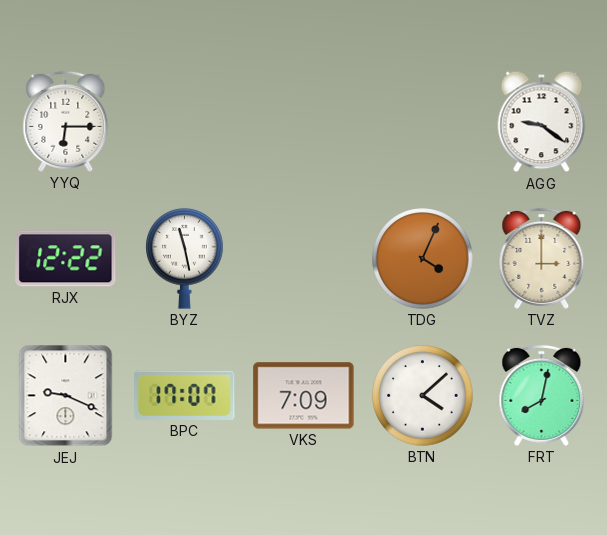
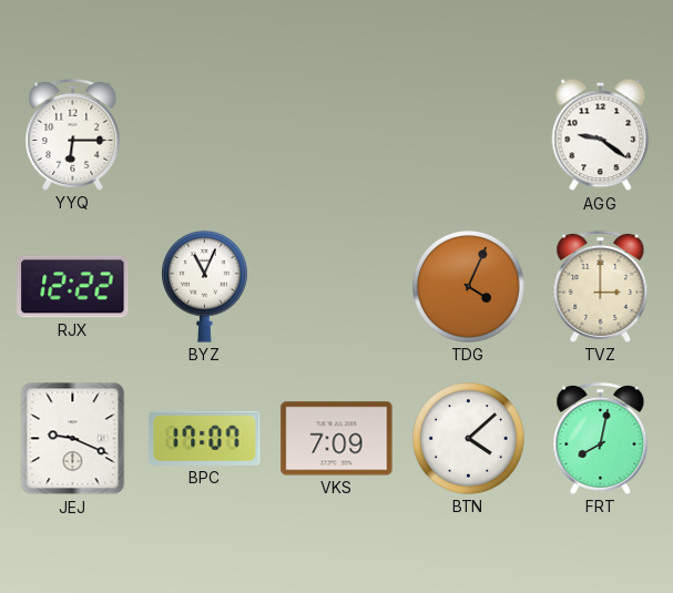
BYZ: 11:28 -> 11:04 (205, 286)
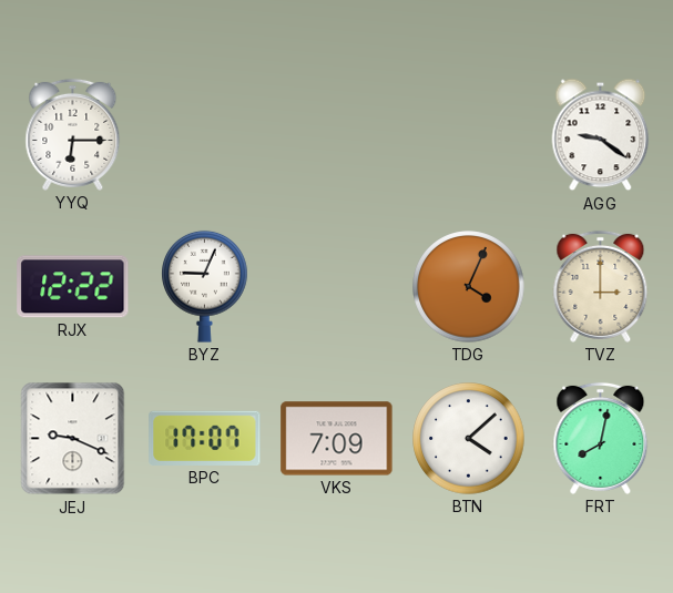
BYZ: 11:04 -> 9:04 (205, 286)
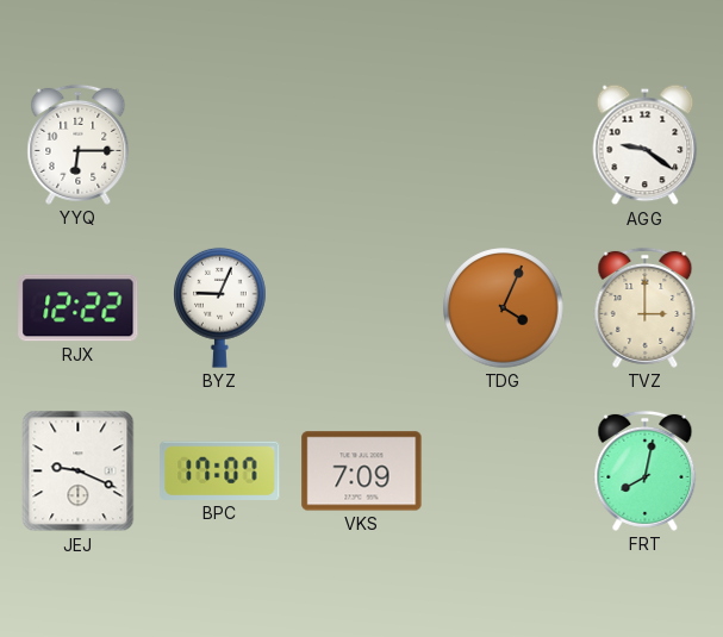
BTN: 4:08 -> none (469, 439)
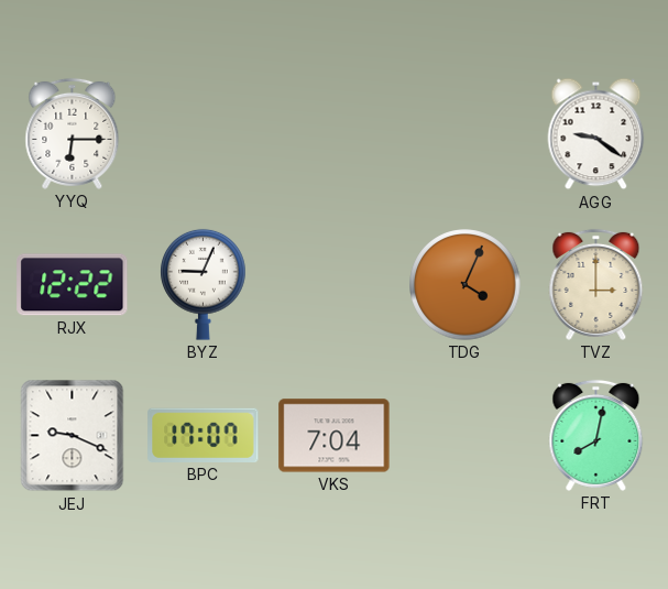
VKS: 7:09 -> 7:04 (335, 436)
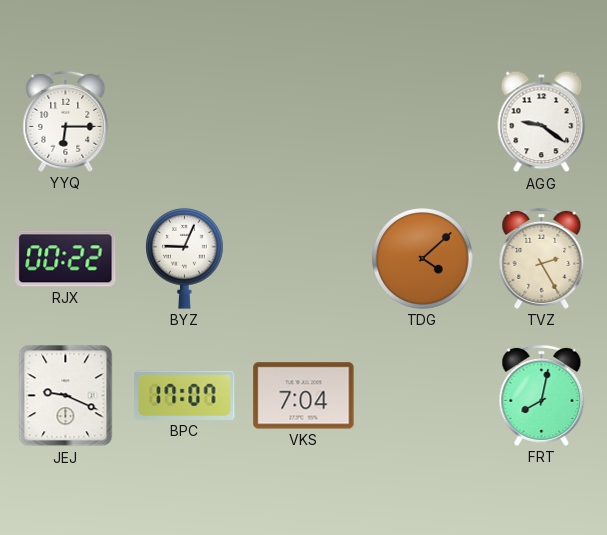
RJX: 12:22 -> 00:22 (66, 259)
TDG: 4:04 -> 4:08 (423, 259)
TVZ: 3:00 -> 2:25 (542, 258)
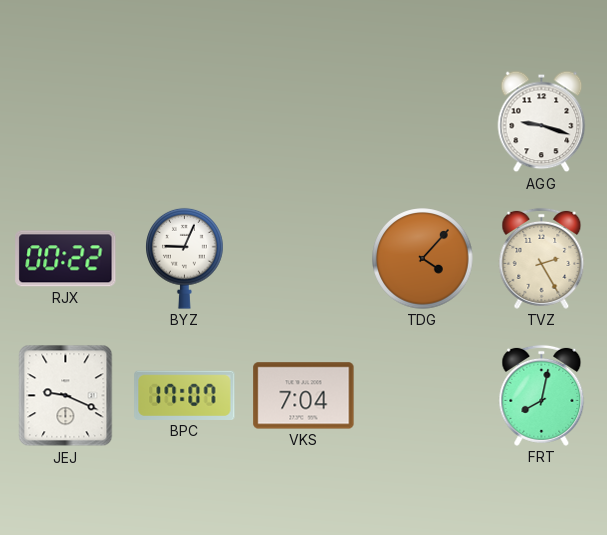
YYQ: 6:15 -> none (66, 121)
AGG: 9:21 -> 9:18 (542, 122)
TDG: 4:08 -> 4:07 (423, 259)
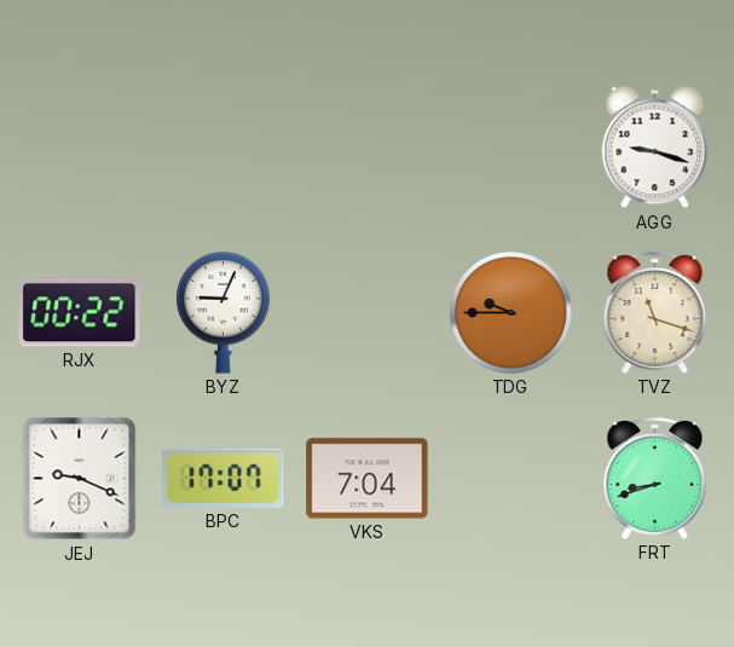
TDG: 4:07 -> 9:45 (512, 313)
TVZ: 2:25 -> 11:18 (655, 312)
FRT: 8:02 -> 8:42 (655, 478)
